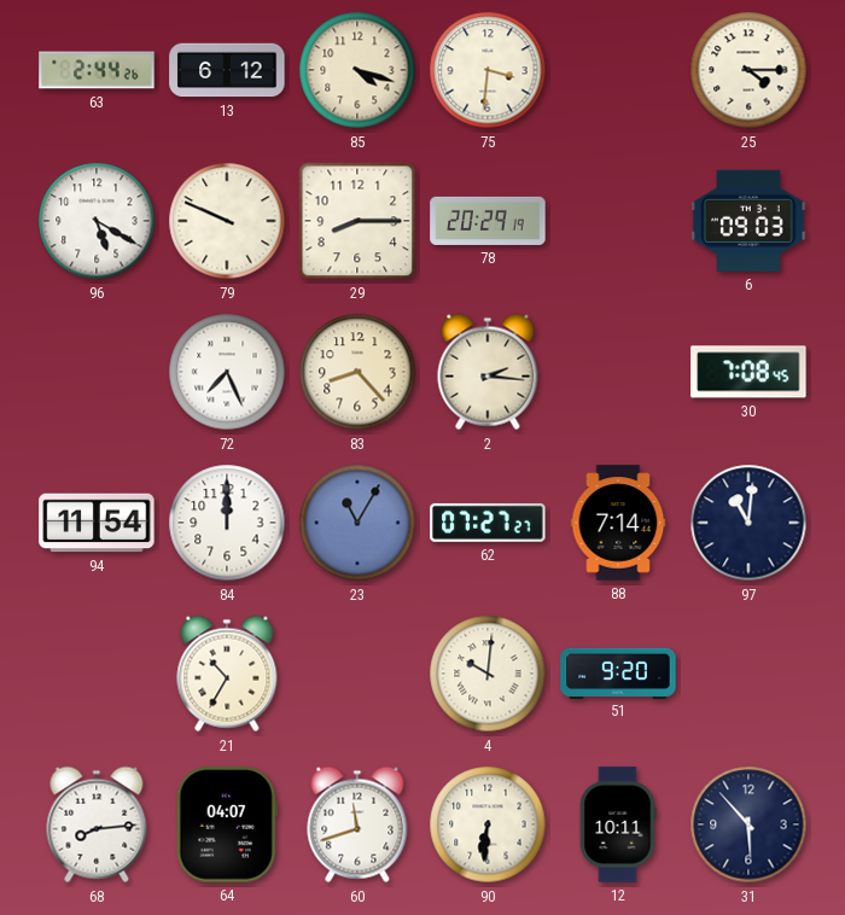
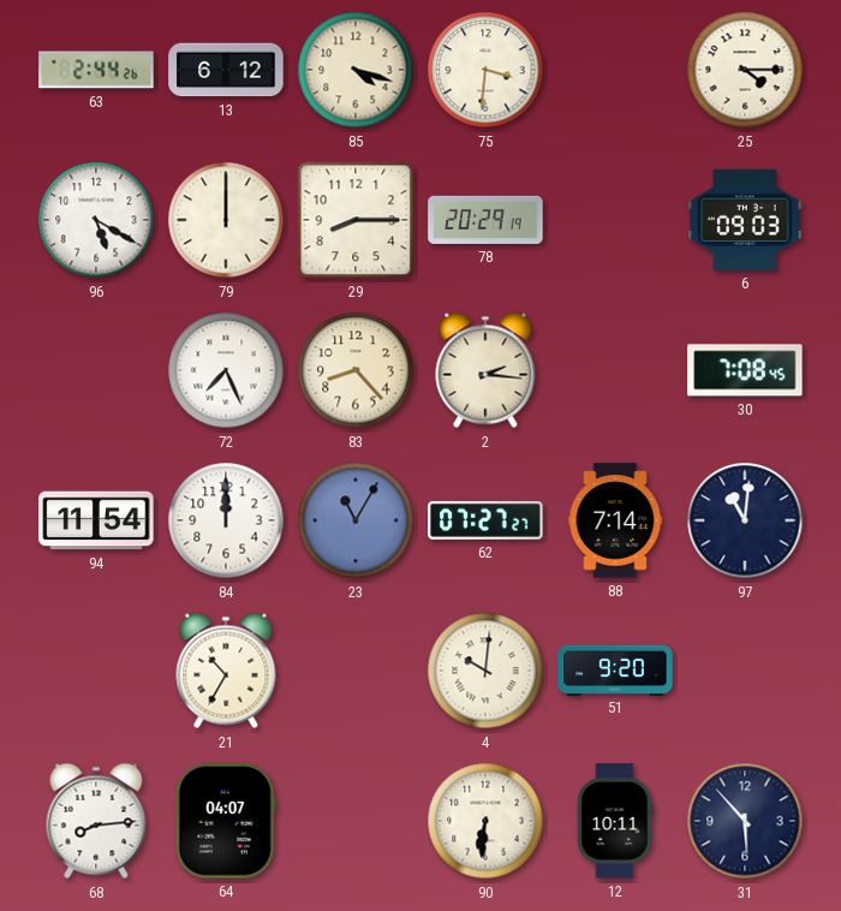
79: 9:49 -> 12:00 (226, 220)
60: 11:42 -> none (357, 824)
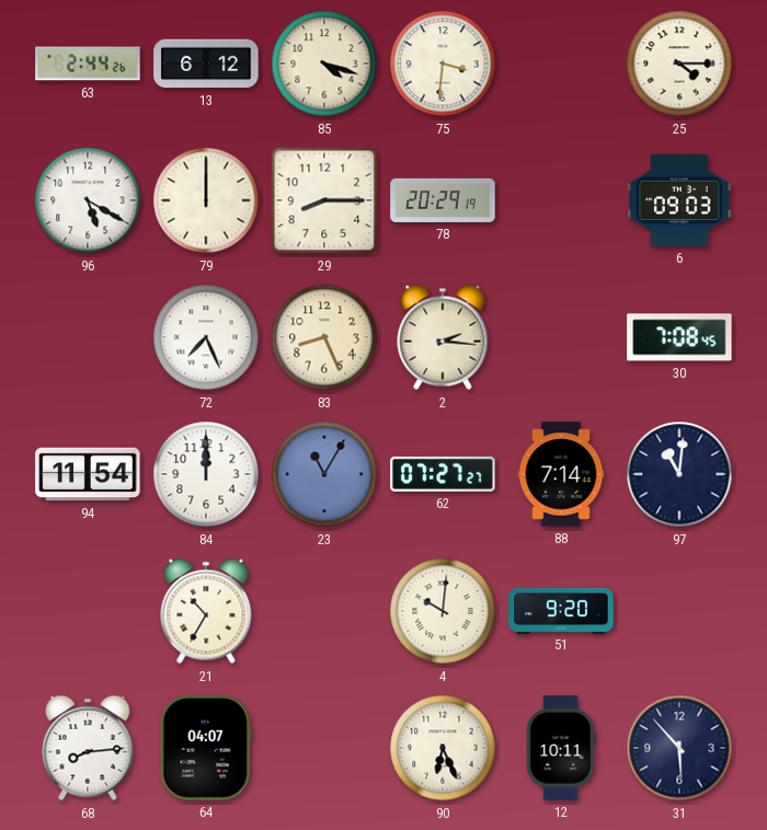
83: 8:23 -> 8:26 (324, 337)
90: 6:31 -> 6:26 (443, 748)
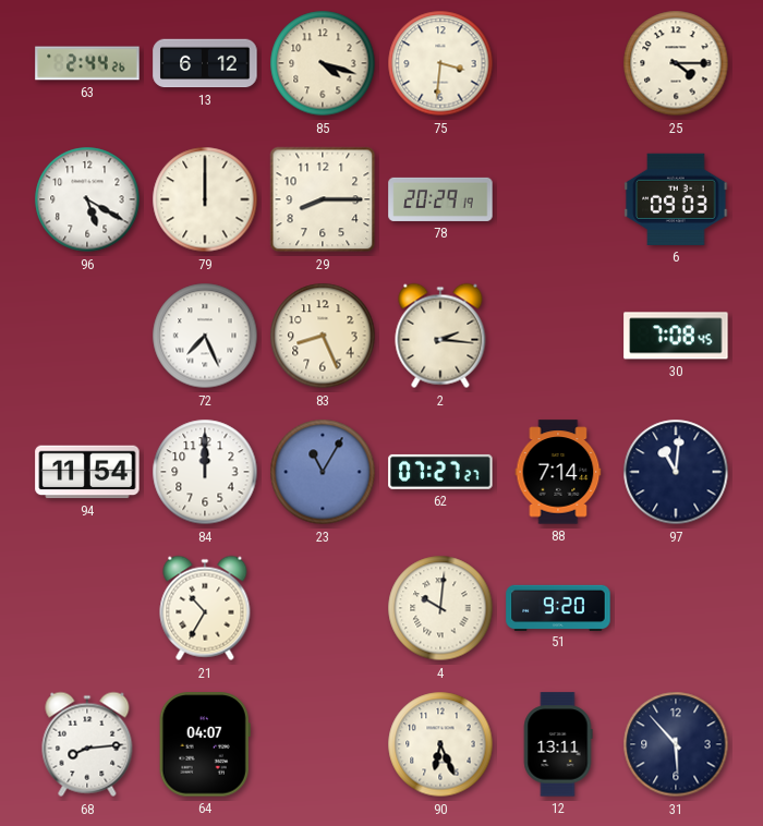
12: 10:11 -> 13:11 (558, 744)
